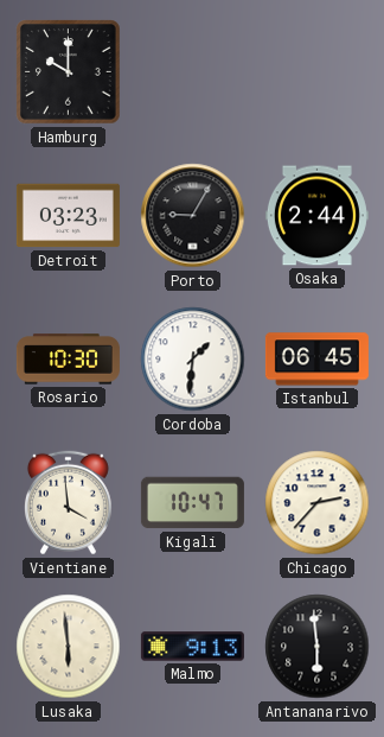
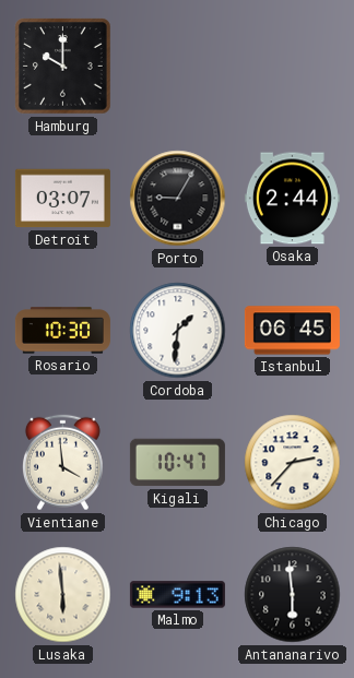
Detroit: 03:23 -> 03:07 (62, 199)
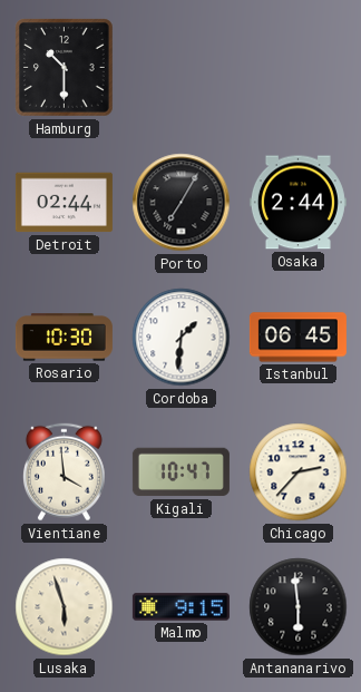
Hamburg: 10:00 -> 10:30 (65, 68)
Detroit: 03:07 -> 02:44 (64, 203)
Porto: 9:05 -> 7:05 (182, 203)
Lusaka: 5:59 -> 5:57 (65, 607)
Malmo: 9:13 -> 9:15 (180, 607)
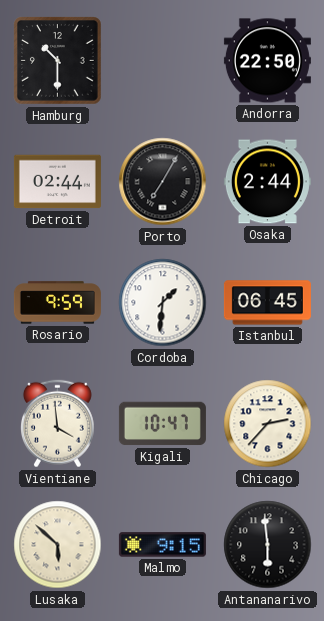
Andorra: none -> 22:50 (267, 61)
Rosario: 10:30 -> 9:59 (57, 303)
Lusaka: 5:57 -> 5:52 (58, 545)
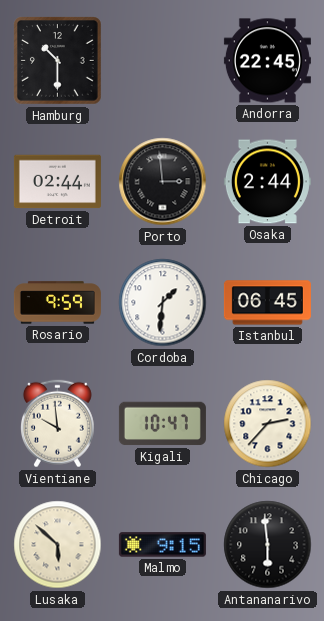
Andorra: 22:50 -> 22:45 (267, 61)
Porto: 7:05 -> 2:59 (163, 182)
Vientiane: 3:59 -> 9:59 (57, 424)
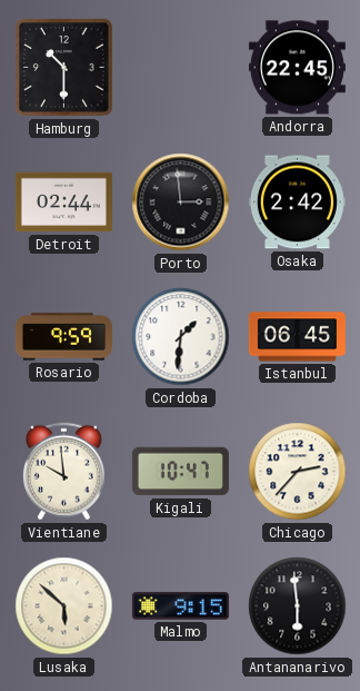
Osaka: 2:44 -> 2:42 (297, 203)
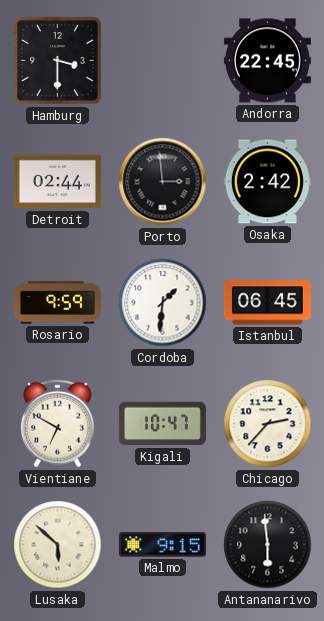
Hamburg: 10:30 -> 3:30 (58, 61)
Vientiane: 9:59 -> 6:50 (57, 424)
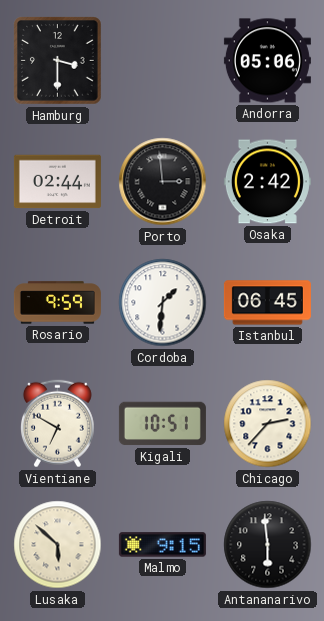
Andorra: 22:45 -> 05:06 (267, 61)
Kigali: 10:47 -> 10:51 (162, 424)
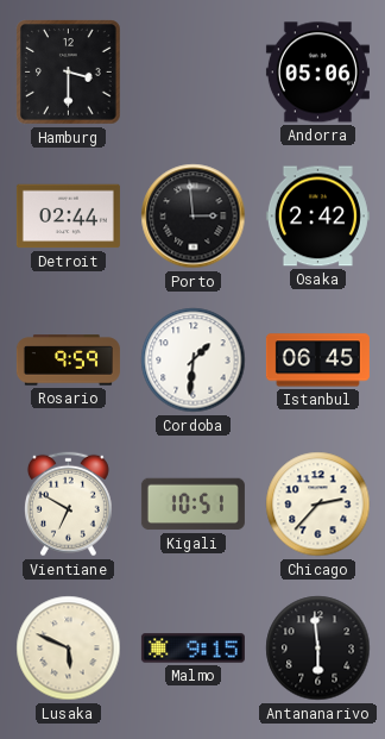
Lusaka: 5:52 -> 5:49 (69, 649)
